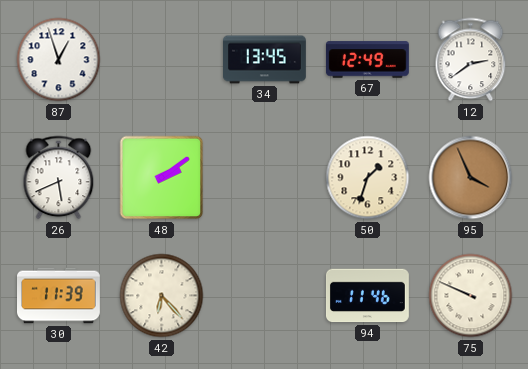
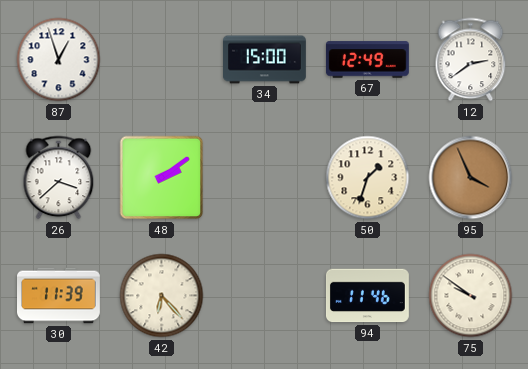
34: 13:45 -> 15:00 (265, 60)
26: 5:41 -> 3:38 (59, 178)
75: 9:49 -> 9:51 (471, 296)
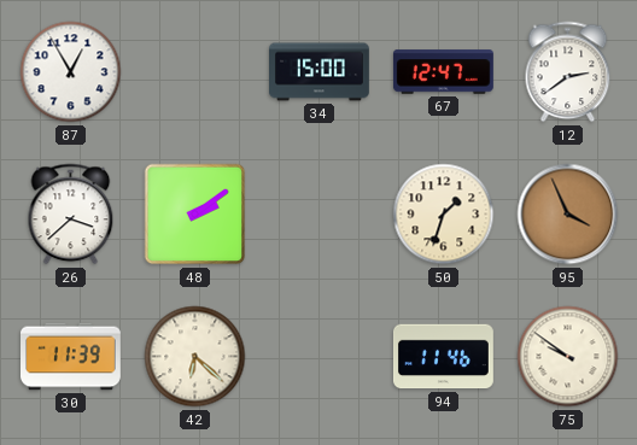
87: 12:57 -> 12:55 (71, 72)
67: 12:49 -> 12:47 (443, 72)
42: 6:23 -> 6:22 (195, 357)
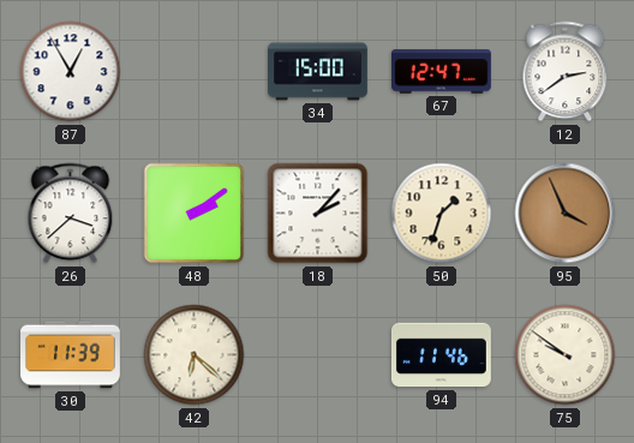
18: none -> 2:07 (318, 214)
